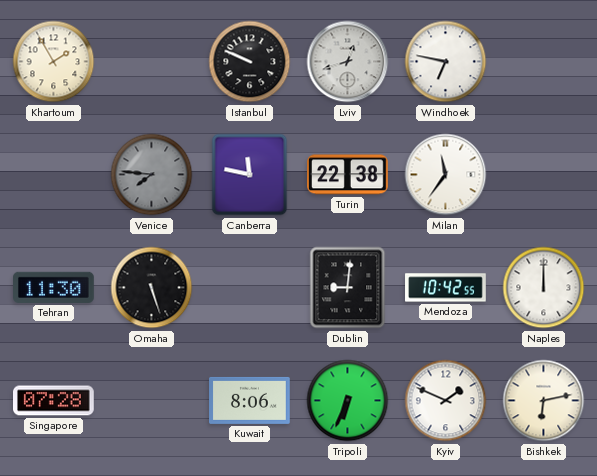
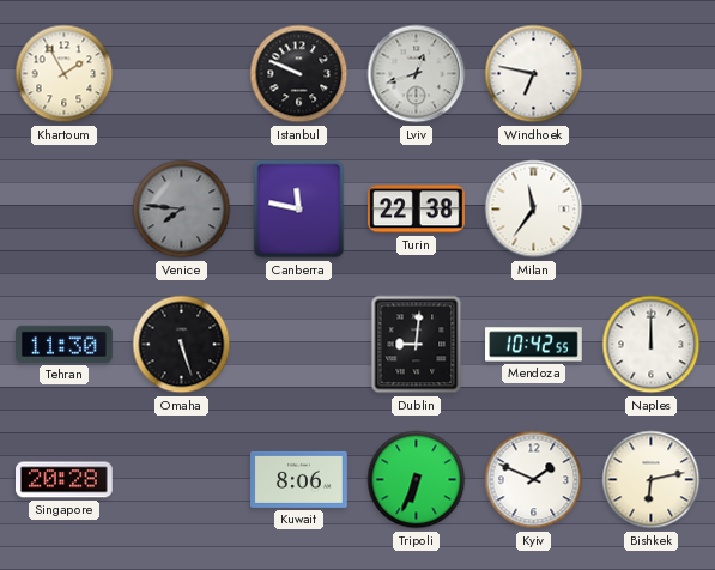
Singapore: 07:28 -> 20:28 (65, 480)
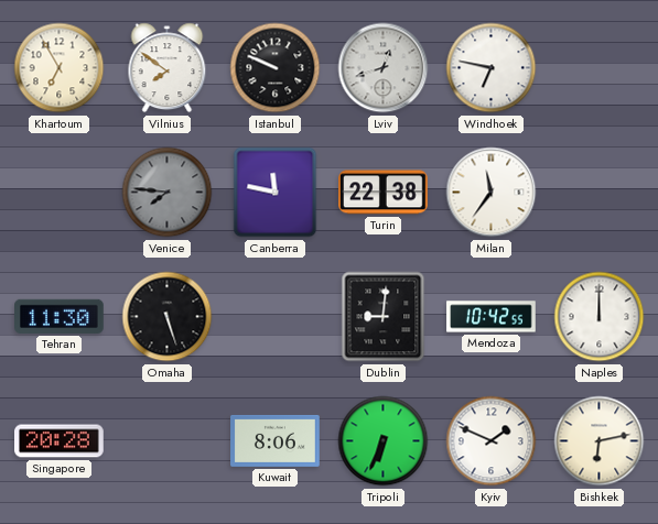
Khartoum: 1:55 -> 6:55 (60, 68)
Vilnius: none -> 7:51 (168, 68)
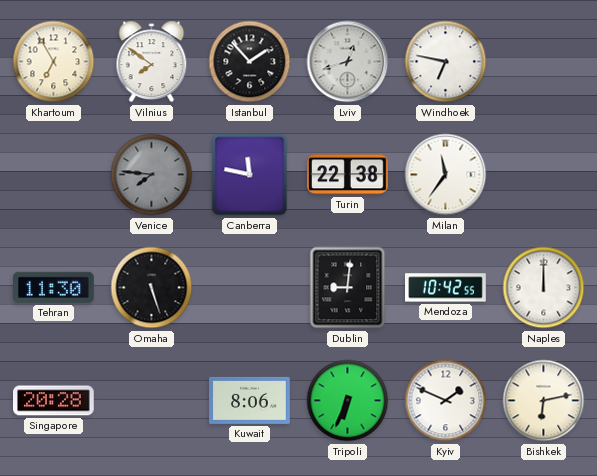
Istanbul: 9:49 -> 1:53 (250, 62)
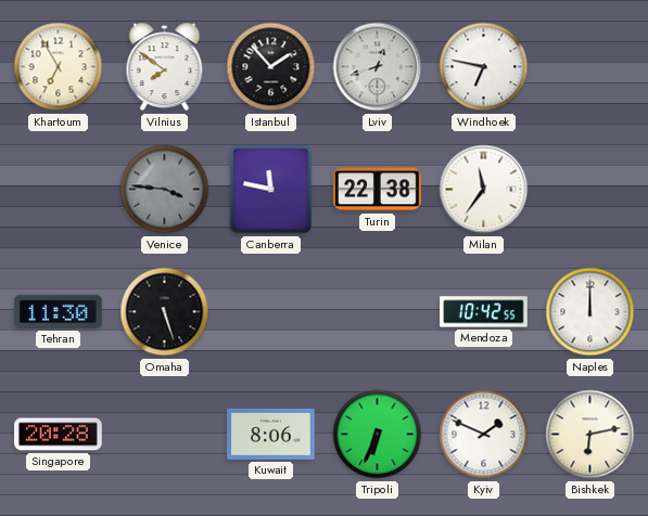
Venice: 7:46 -> 3:46 (165, 190)
Dublin: 9:01 -> none (348, 288)
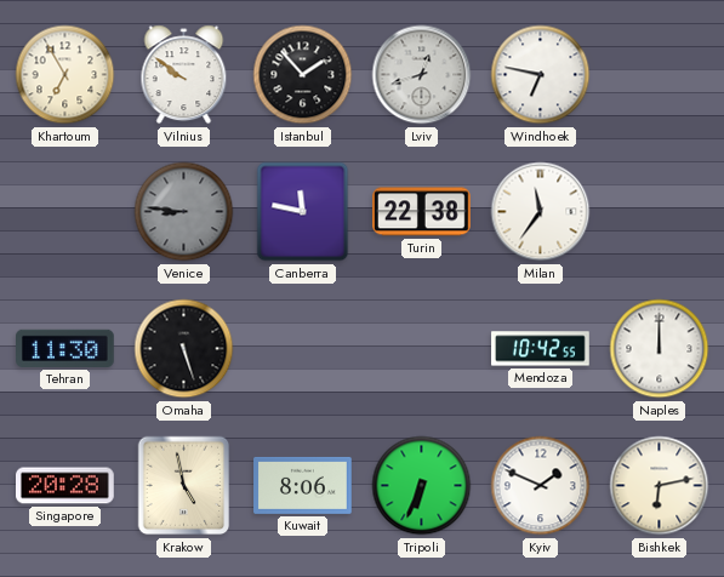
Vilnius: 7:51 -> 9:51 (184, 75)
Venice: 3:46 -> 8:46 (184, 212)
Krakow: none -> 4:58 (184, 486)
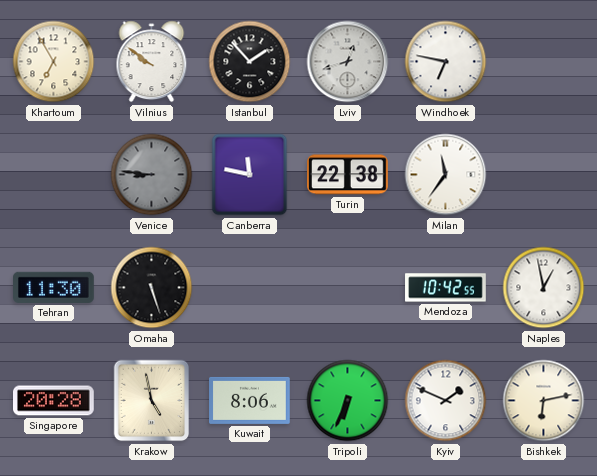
Naples: 12:00 -> 12:58 (544, 288)
